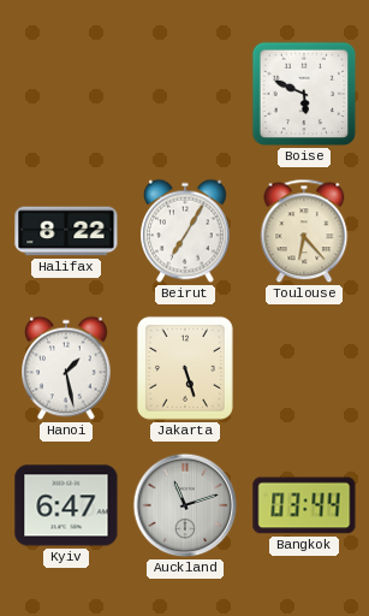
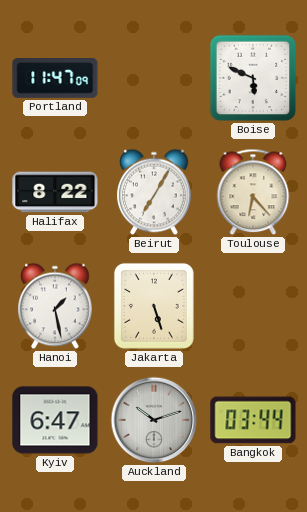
Portland: none -> 11:47 (55, 79)
Auckland: 11:12 -> 10:12 (154, 420)
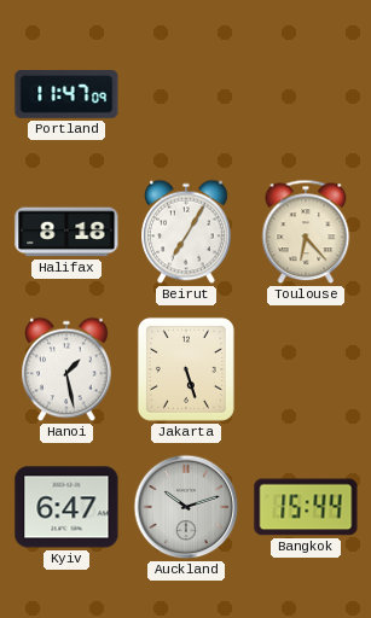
Boise: 5:49 -> none (253, 78)
Halifax: 8:22 -> 8:18 (66, 232)
Bangkok: 03:44 -> 15:44 (306, 507)
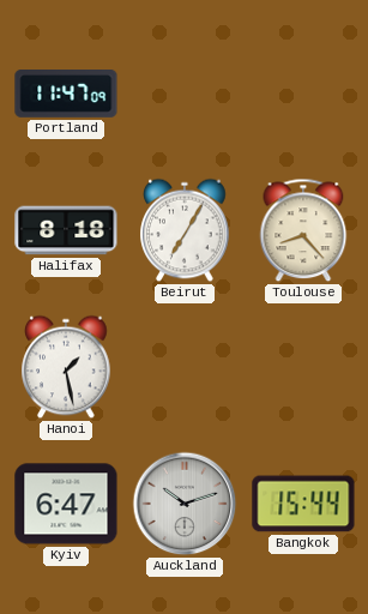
Toulouse: 6:23 -> 8:23 (303, 230)
Jakarta: 5:27 -> none (186, 369)
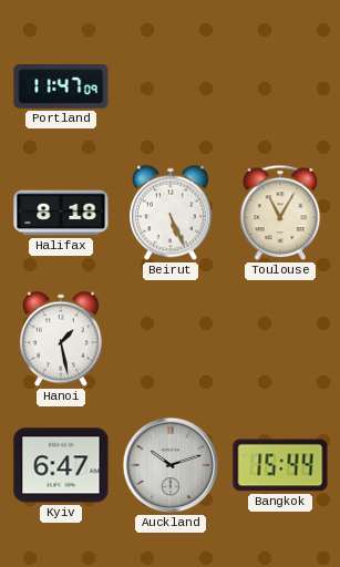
Beirut: 7:05 -> 5:26 (171, 213)
Toulouse: 8:23 -> 11:05 (280, 213)
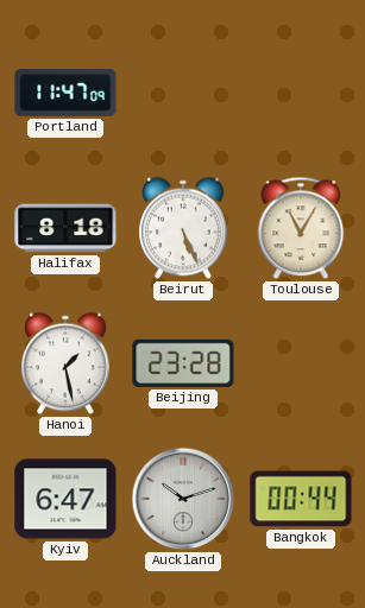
Beijing: none -> 23:28 (183, 363)
Bangkok: 15:44 -> 00:44 (301, 499)
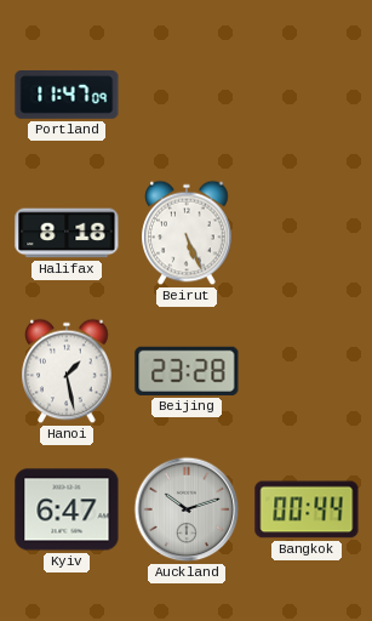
Toulouse: 11:05 -> none (301, 228)
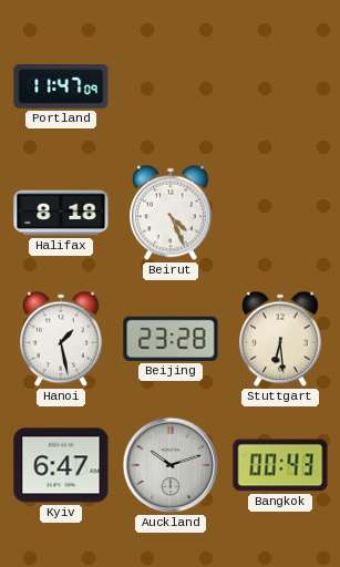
Beirut: 5:26 -> 4:26 (171, 213)
Stuttgart: none -> 6:29 (280, 339)
Bangkok: 00:44 -> 00:43 (280, 465)
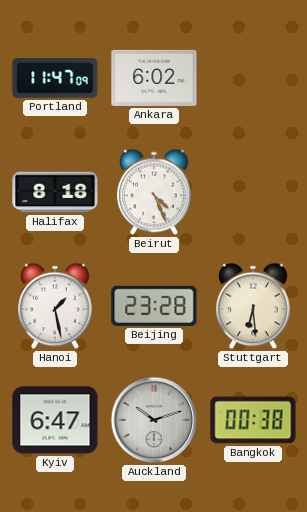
Ankara: none -> 6:02 (154, 78)
Bangkok: 00:43 -> 00:38 (253, 420)
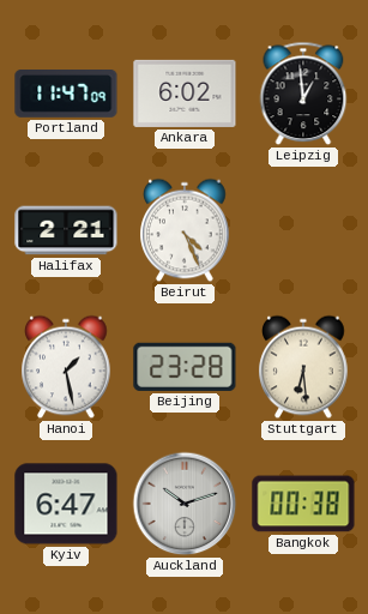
Leipzig: none -> 12:59 (303, 94)
Halifax: 8:18 -> 2:21 (66, 230)
